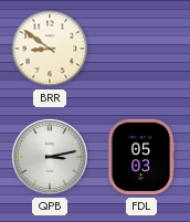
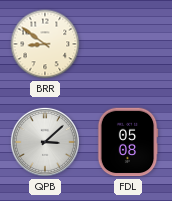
QPB: 3:13 -> 3:08 (45, 142)
FDL: 05:03 -> 05:08 (128, 142)
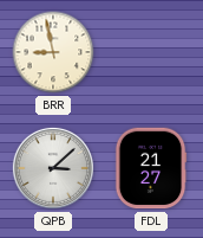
BRR: 8:51 -> 8:58 (53, 52)
FDL: 05:08 -> 21:27 (151, 168)
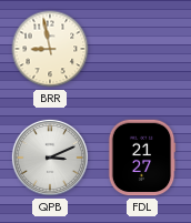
QPB: 3:08 -> 3:11 (50, 158)
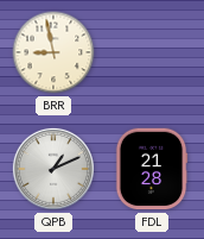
QPB: 3:11 -> 1:11 (53, 169)
FDL: 21:27 -> 21:28 (152, 169)
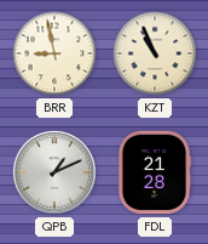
KZT: none -> 10:56 (155, 53)
